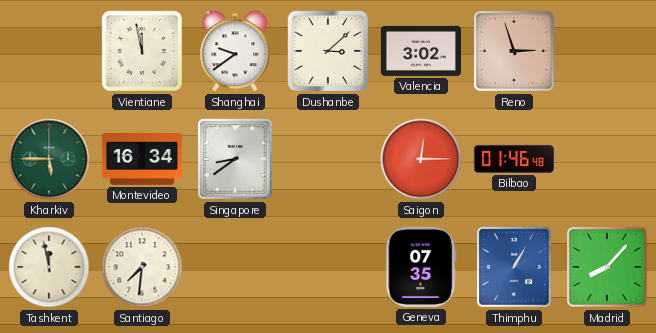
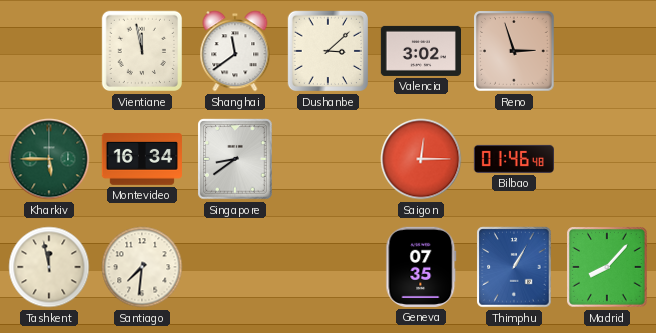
Shanghai: 9:39 -> 11:39 (235, 51)
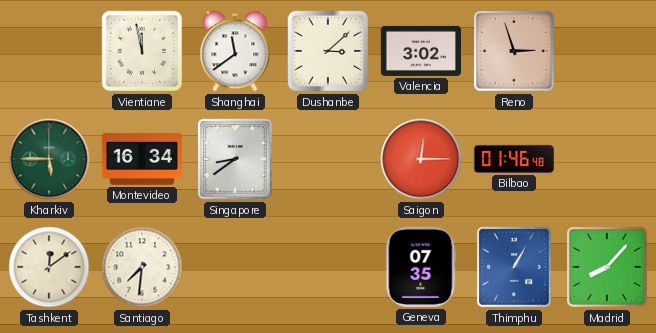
Tashkent: 11:58 -> 12:09 (49, 267)
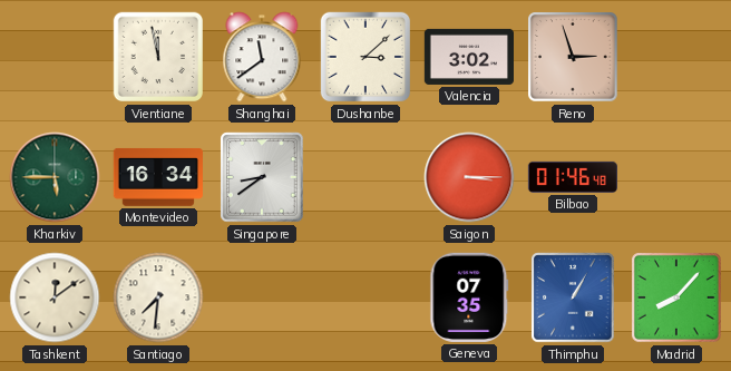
Saigon: 12:15 -> 3:15 (469, 177)
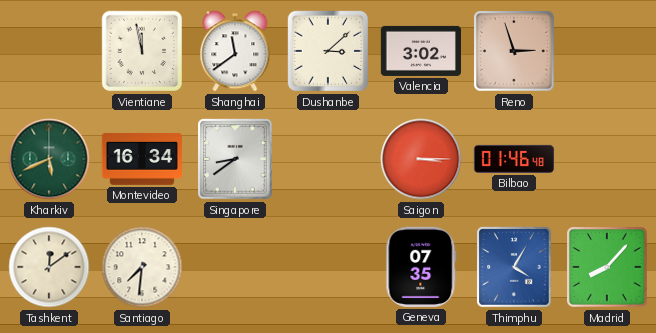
Kharkiv: 5:45 -> 5:41 (49, 159)
Thimphu: 1:05 -> 4:05 (514, 267)
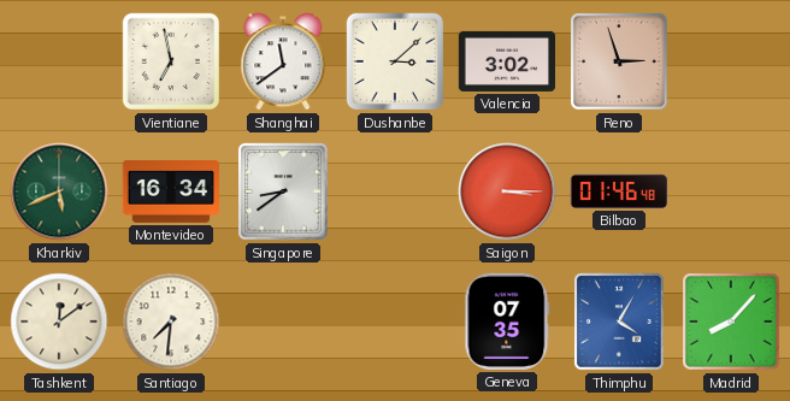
Vientiane: 11:58 -> 6:58 (171, 61)
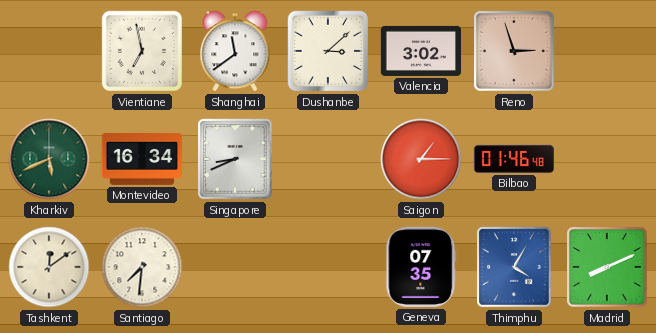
Singapore: 8:39 -> 8:41 (235, 159)
Saigon: 3:15 -> 1:15 (421, 159)
Madrid: 8:07 -> 8:11 (608, 268)
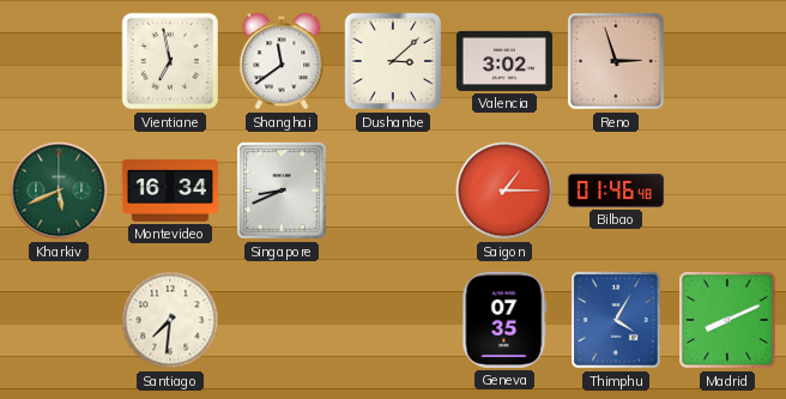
Tashkent: 12:09 -> none (49, 267)
